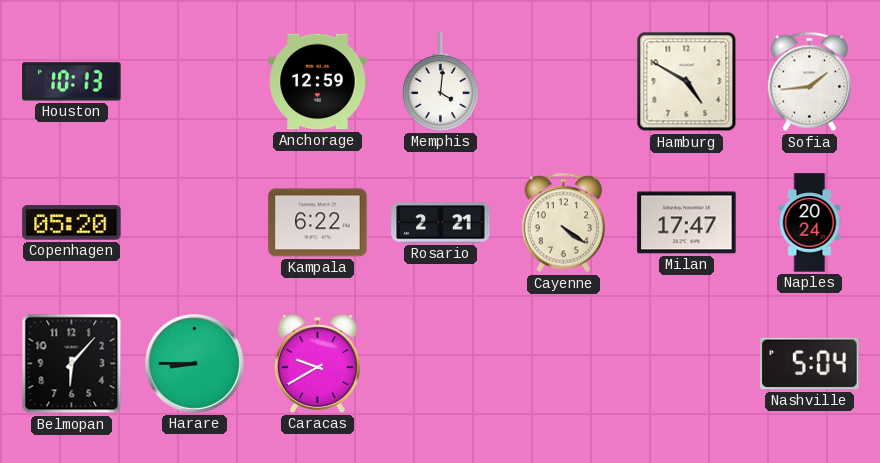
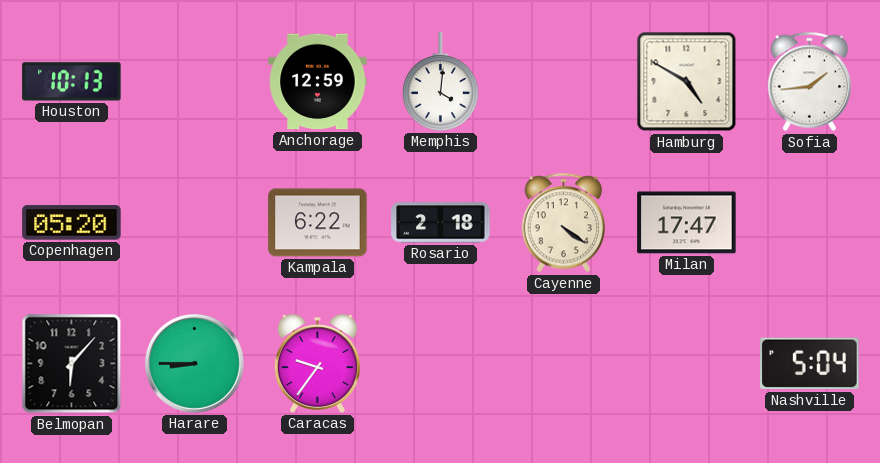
Rosario: 2:21 -> 2:18 (441, 223)
Naples: 20:24 -> none (810, 223)
Caracas: 9:40 -> 9:36 (317, 363)
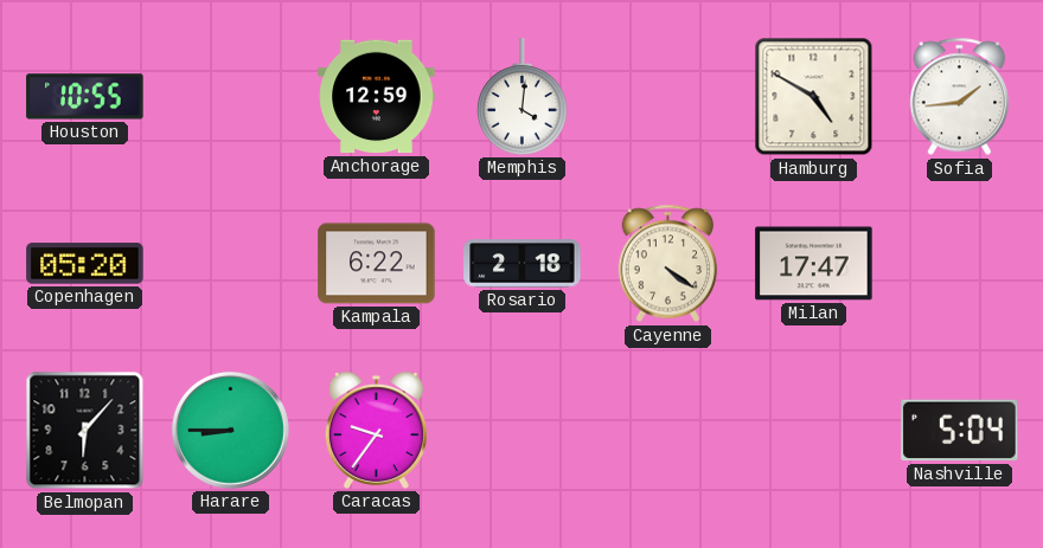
Houston: 10:13 -> 10:55 (85, 97)
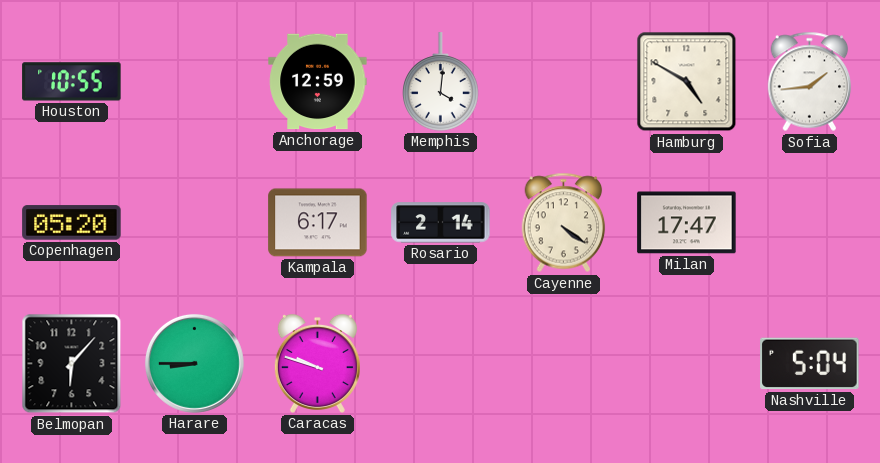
Kampala: 6:22 -> 6:17 (318, 223)
Rosario: 2:18 -> 2:14 (441, 223)
Caracas: 9:36 -> 9:48 (317, 363)
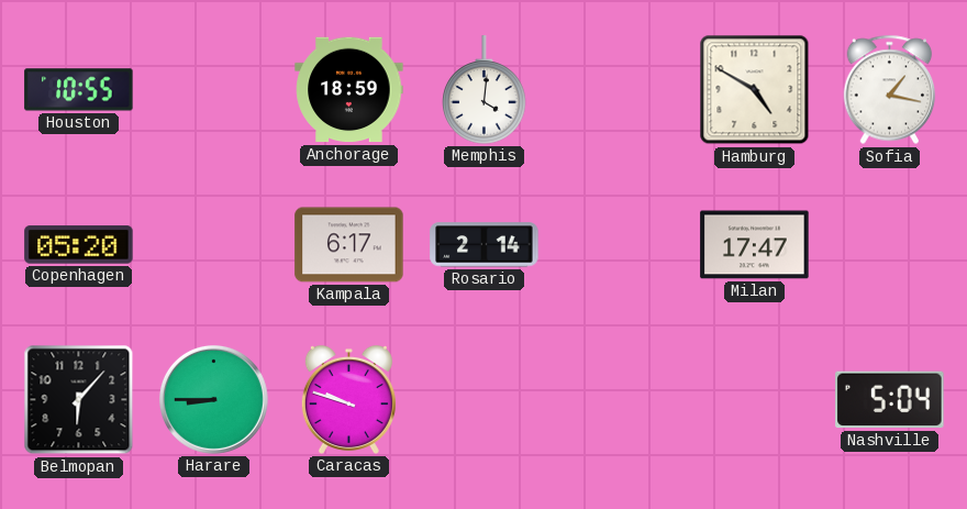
Anchorage: 12:59 -> 18:59 (349, 90)
Sofia: 1:44 -> 1:17 (890, 90)
Cayenne: 4:21 -> none (564, 223)
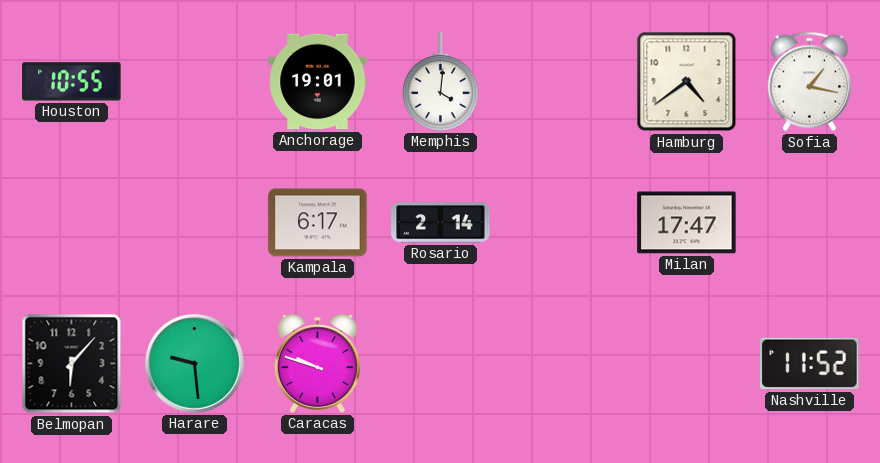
Anchorage: 18:59 -> 19:01 (318, 82)
Hamburg: 4:50 -> 4:39 (687, 82)
Copenhagen: 05:20 -> none (79, 245)
Harare: 8:45 -> 9:29 (194, 363)
Nashville: 5:04 -> 11:52 (810, 364)
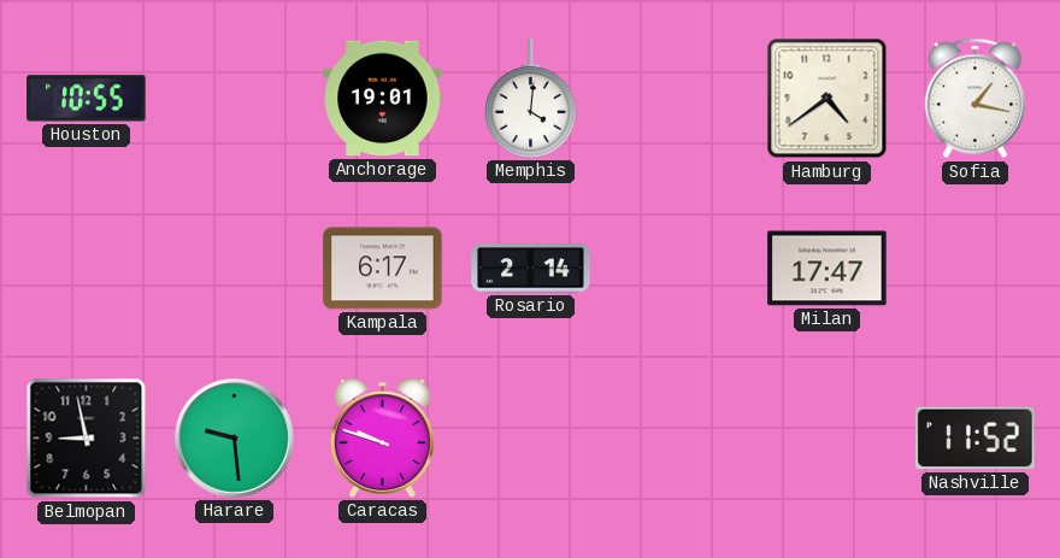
Belmopan: 6:07 -> 8:58 (87, 439)
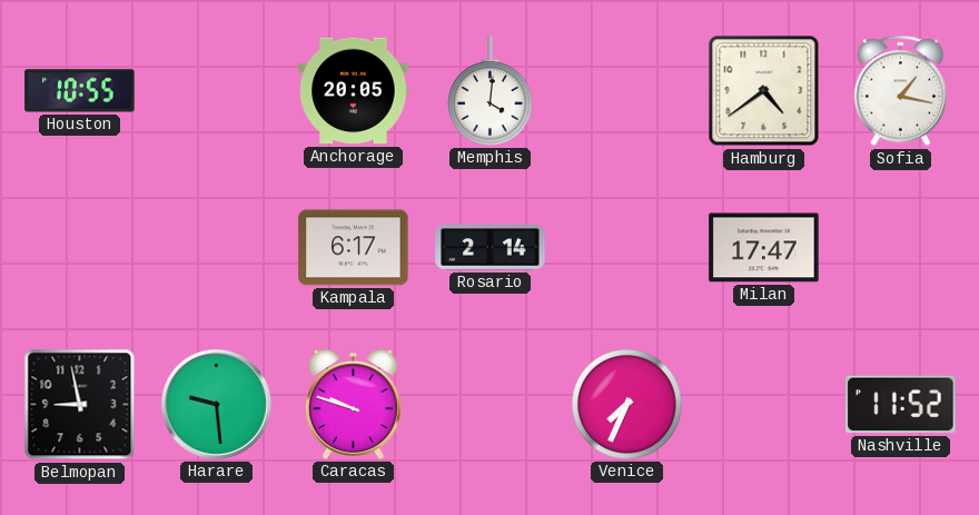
Anchorage: 19:01 -> 20:05 (354, 91)
Venice: none -> 7:34 (627, 405)
